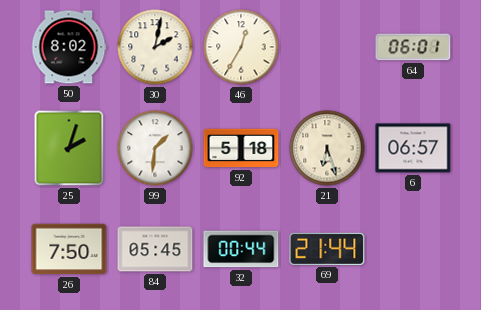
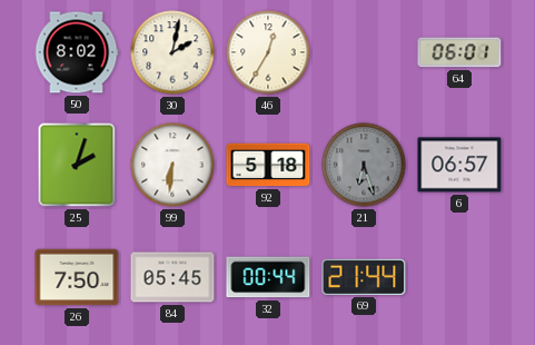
99: 1:31 -> 6:31 (172, 165)
21 dial: cream -> grey (364, 165)
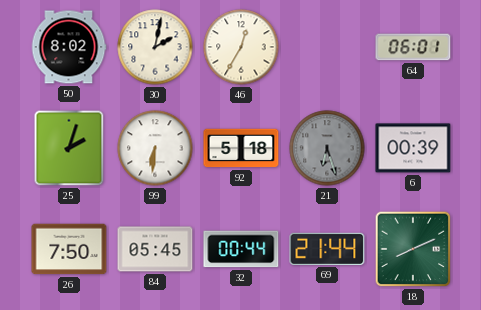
6: 06:57 -> 00:39 (413, 148)
18: none -> 8:11 (413, 249)
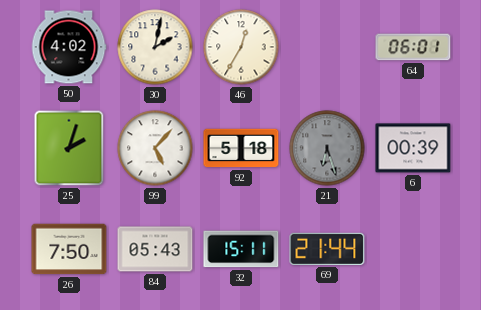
50: 8:02 -> 4:02 (69, 47)
99: 6:31 -> 5:07 (155, 148)
84: 05:45 -> 05:43 (155, 249)
32: 00:44 -> 15:11 (241, 249)
18: 8:11 -> none (413, 249)
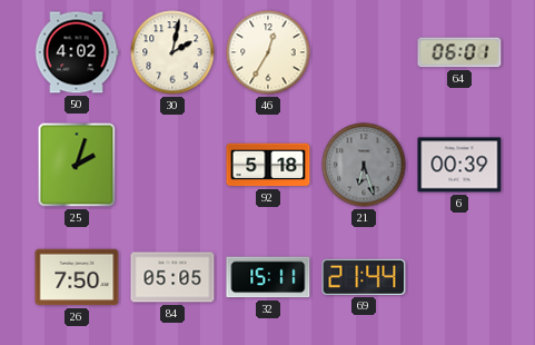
99: 5:07 -> none (155, 148)
84: 05:43 -> 05:05 (172, 277)
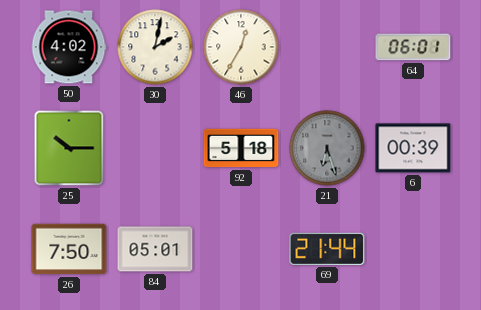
25: 2:03 -> 10:15 (69, 148)
84: 05:05 -> 05:01 (155, 249)
32: 15:11 -> none (268, 277)
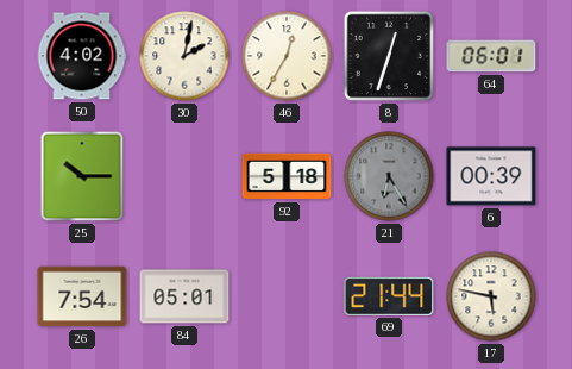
8: none -> 12:33 (389, 56)
21: 6:27 -> 6:25 (389, 176)
26: 7:50 -> 7:54 (82, 296)
17: none -> 5:47 (491, 296)
